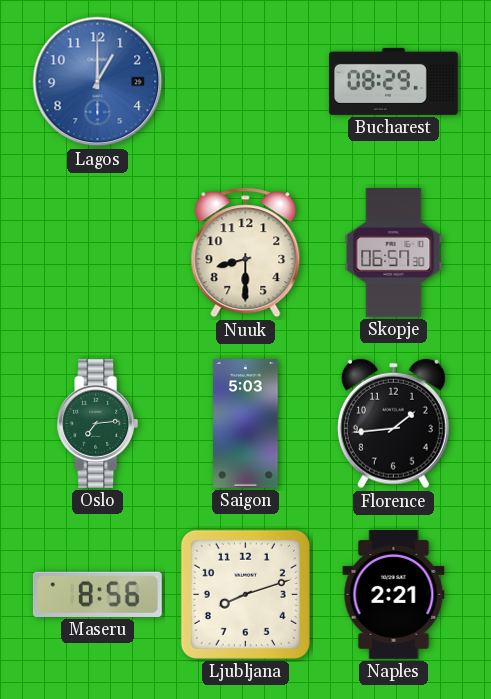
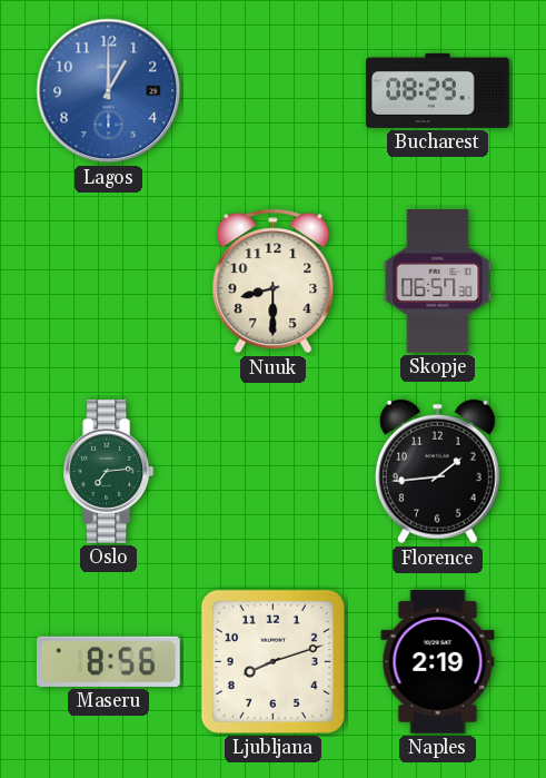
Saigon: 5:03 -> none (246, 424)
Naples: 2:21 -> 2:19 (438, 662)
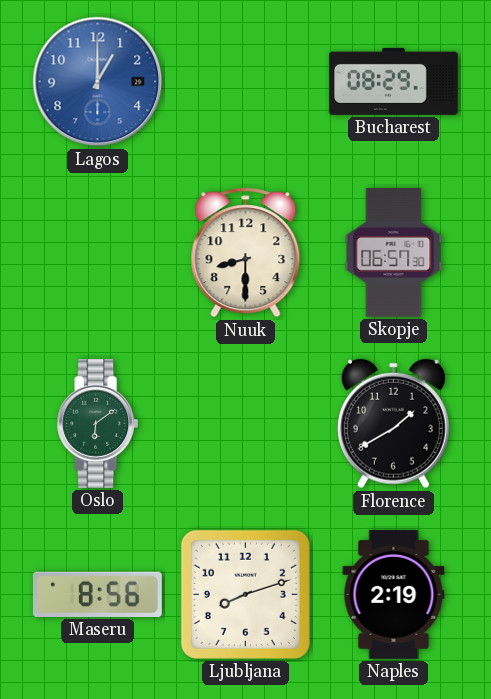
Oslo: 7:14 -> 6:09 (98, 423)
Florence: 1:44 -> 1:40 (393, 424)
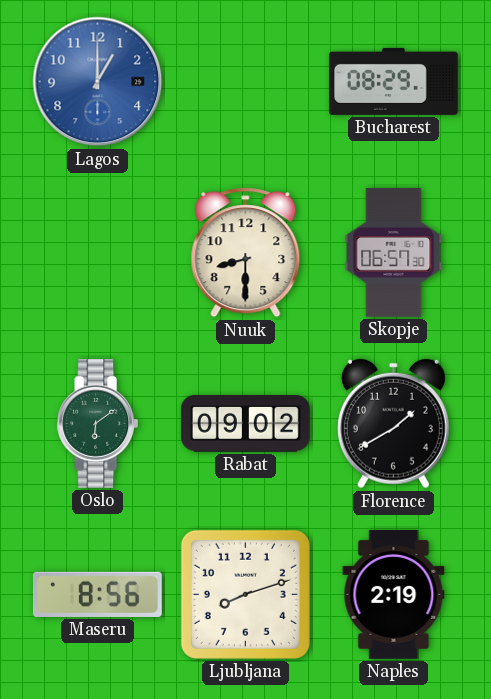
Rabat: none -> 09:02 (245, 424)
